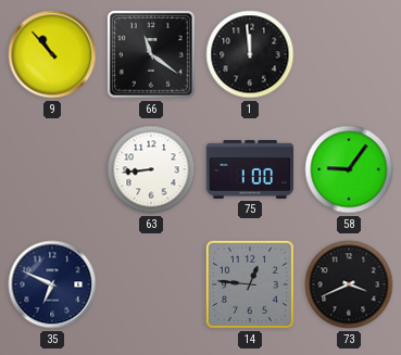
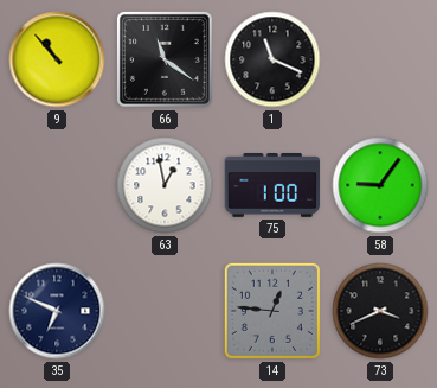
1: 11:59 -> 11:19 (272, 59)
63: 8:44 -> 12:58 (165, 185)
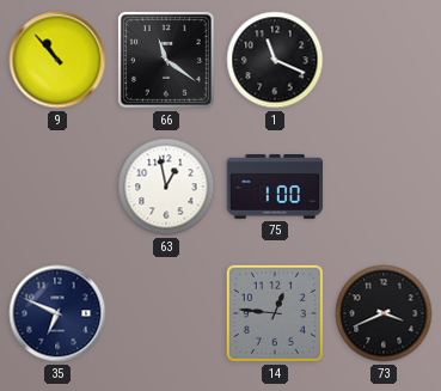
58: 9:06 -> none (380, 185)
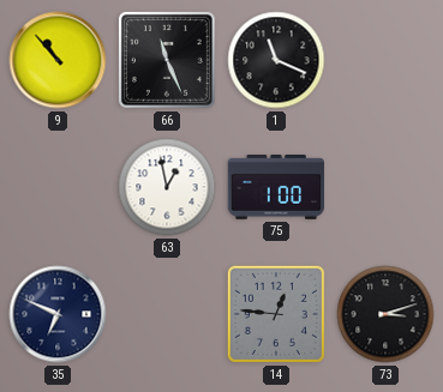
66: 11:21 -> 11:26 (167, 60)
73: 3:41 -> 3:12 (385, 314)
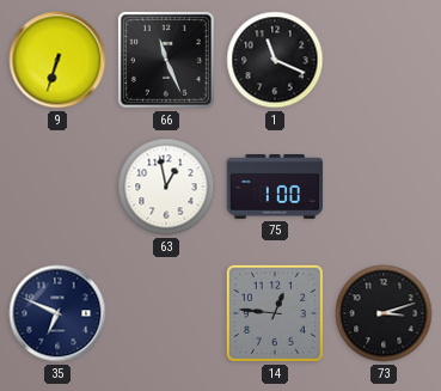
9: 10:53 -> 6:33 (57, 60)
